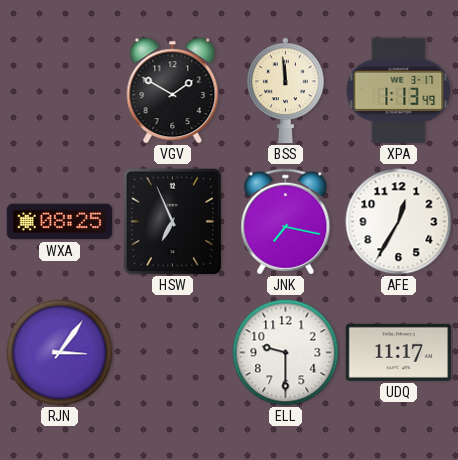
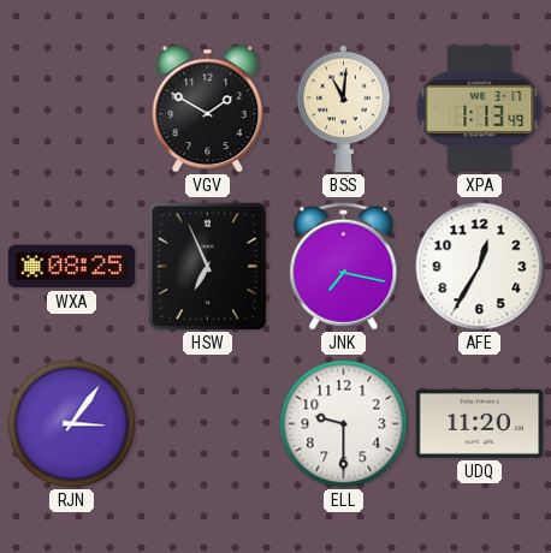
BSS: 11:59 -> 11:01 (344, 109)
UDQ: 11:17 -> 11:20 (480, 423)
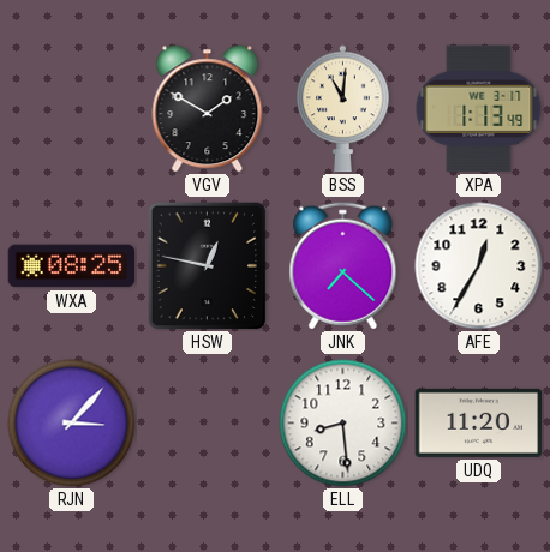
HSW: 6:56 -> 12:47 (208, 266)
JNK: 7:17 -> 7:22 (343, 266)
RJN: 3:06 -> 3:07 (72, 424)
ELL: 9:30 -> 8:29 (343, 424)
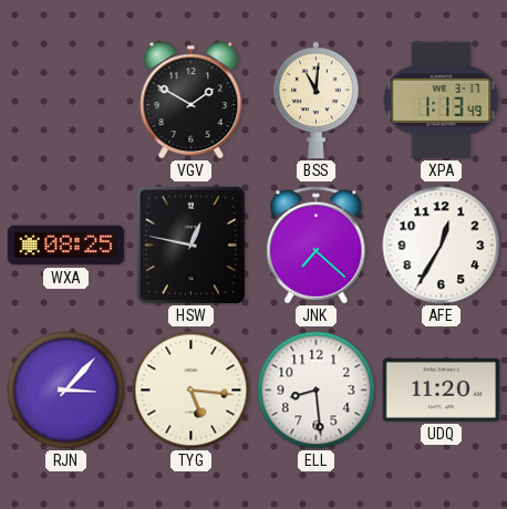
TYG: none -> 5:16 (192, 391)
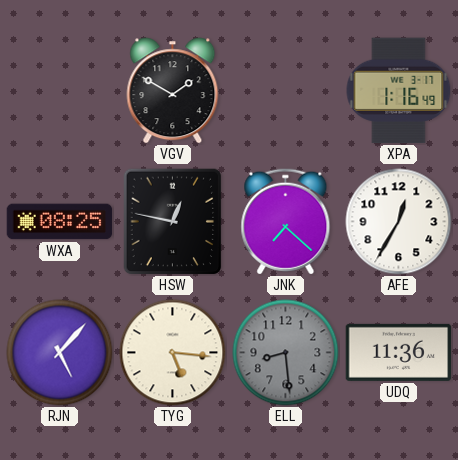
BSS: 11:01 -> none (317, 101)
XPA: 1:13 -> 1:16 (399, 91)
RJN: 3:07 -> 5:07 (60, 353)
ELL dial: white -> grey (286, 353)
UDQ: 11:20 -> 11:36 (399, 352)
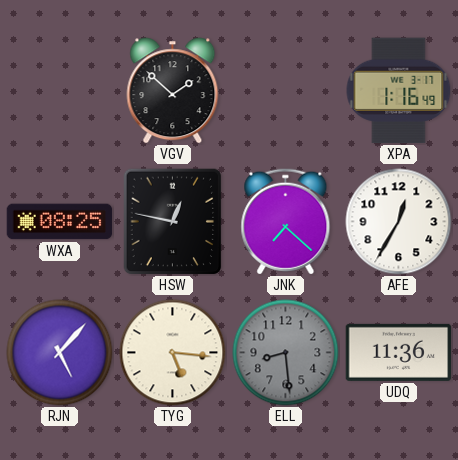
VGV: 1:50 -> 1:52 (173, 91)
